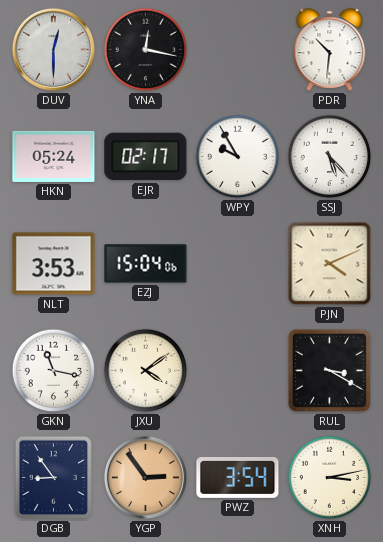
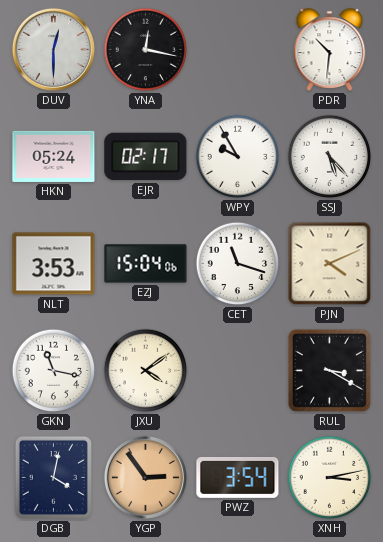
CET: none -> 11:18 (238, 264)
DGB: 8:54 -> 4:02 (53, 477)
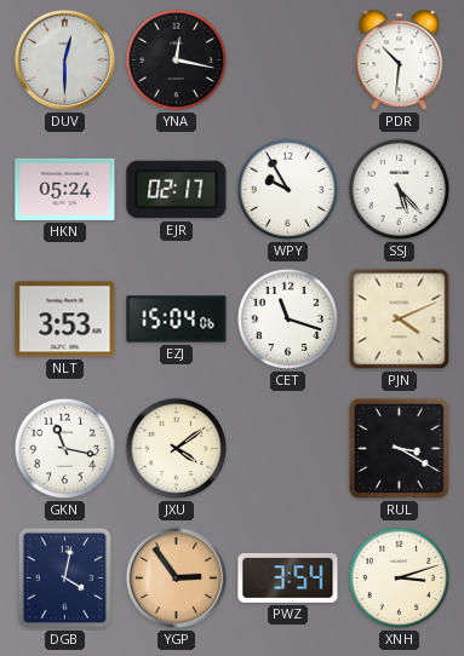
XNH: 3:13 -> 3:12 (400, 579)
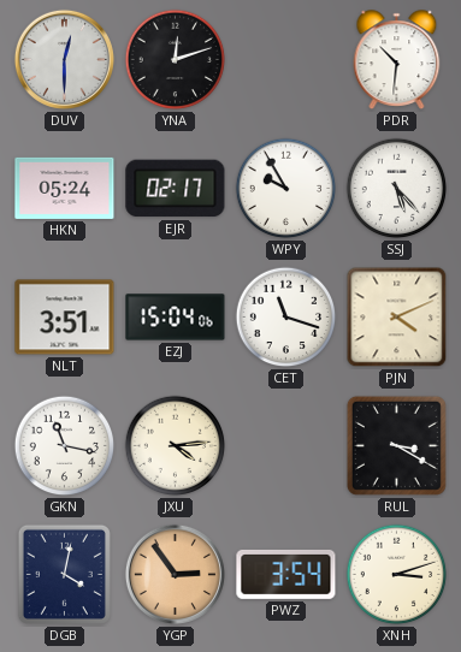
YNA: 12:17 -> 12:12 (176, 60)
NLT: 3:53 -> 3:51 (65, 318)
JXU: 4:09 -> 4:14 (176, 446)
